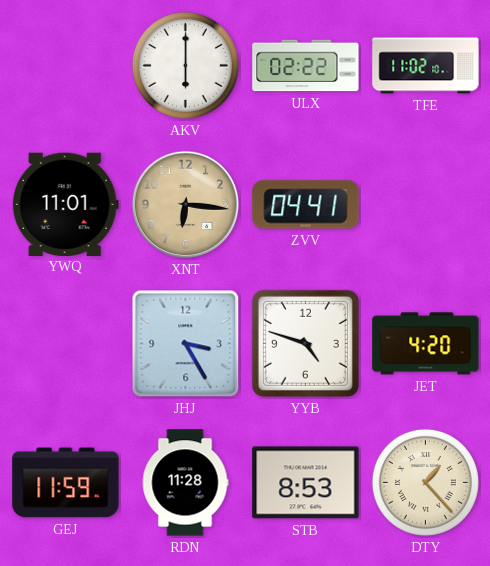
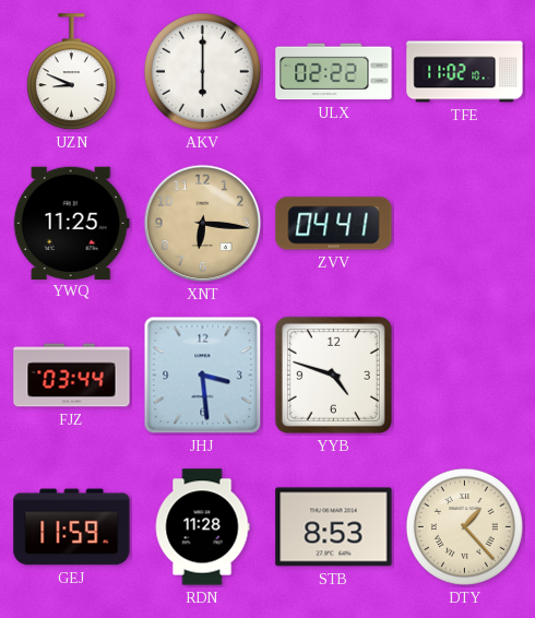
UZN: none -> 8:49 (71, 72)
YWQ: 11:01 -> 11:25 (71, 223)
FJZ: none -> 03:44 (72, 376)
JHJ: 3:25 -> 3:29 (203, 376)
JET: 4:20 -> none (426, 344)
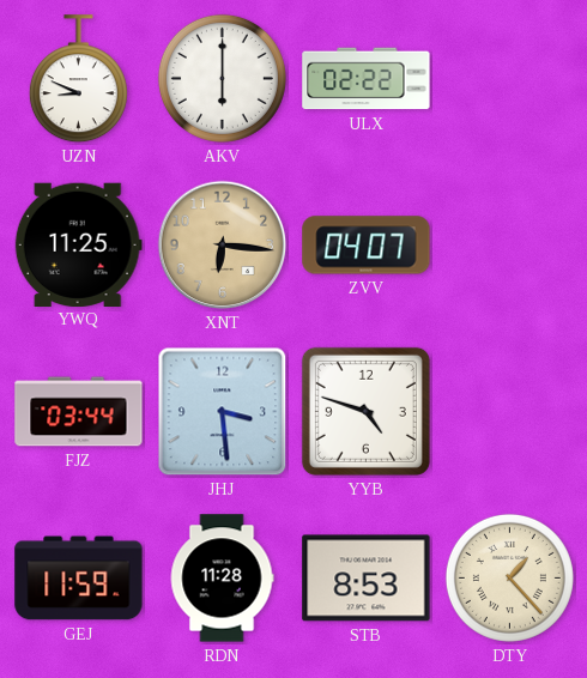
TFE: 11:02 -> none (465, 72)
ZVV: 04:41 -> 04:07 (367, 246)
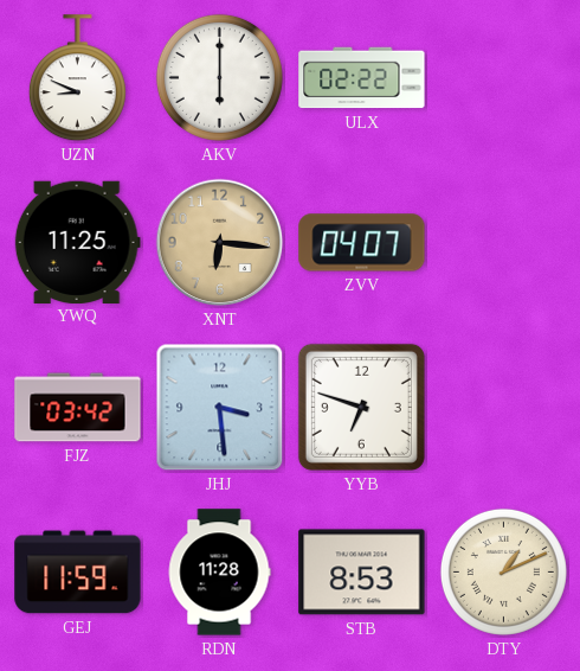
FJZ: 03:44 -> 03:42 (78, 408)
YYB: 4:48 -> 6:48 (361, 407)
DTY: 1:23 -> 1:11 (503, 571)
